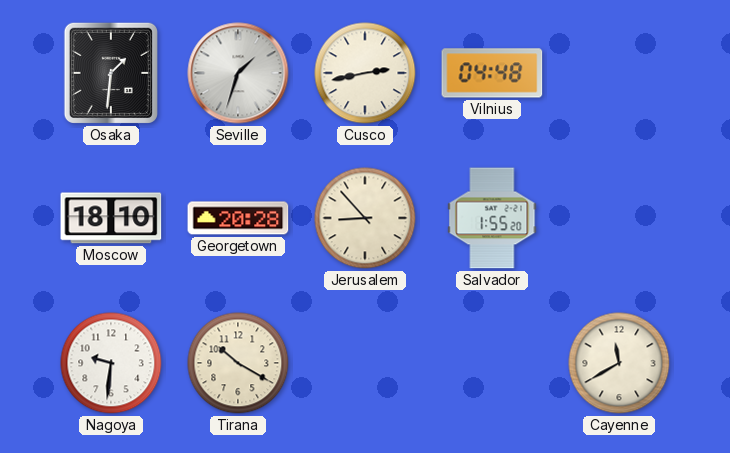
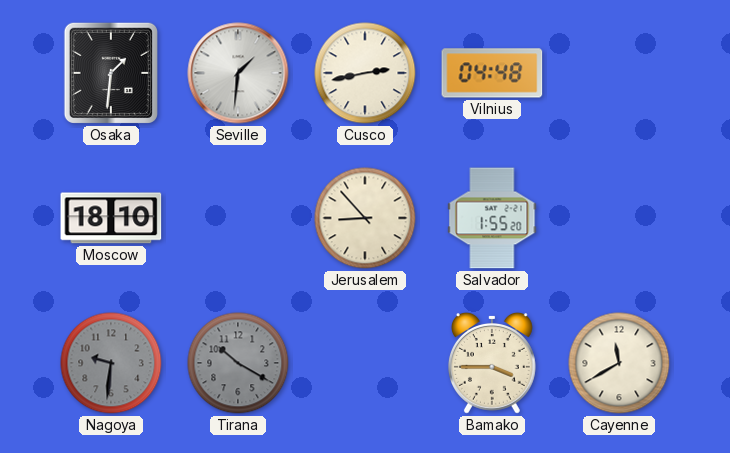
Seville: 1:33 -> 1:31 (238, 73)
Georgetown: 20:28 -> none (238, 218)
Nagoya dial: white -> grey (111, 363)
Tirana dial: cream -> grey (238, 363)
Bamako: none -> 3:45 (492, 364)
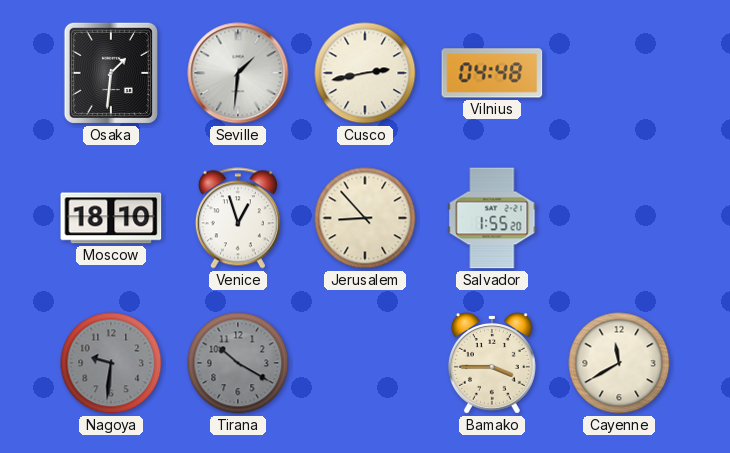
Venice: none -> 12:57 (238, 218)
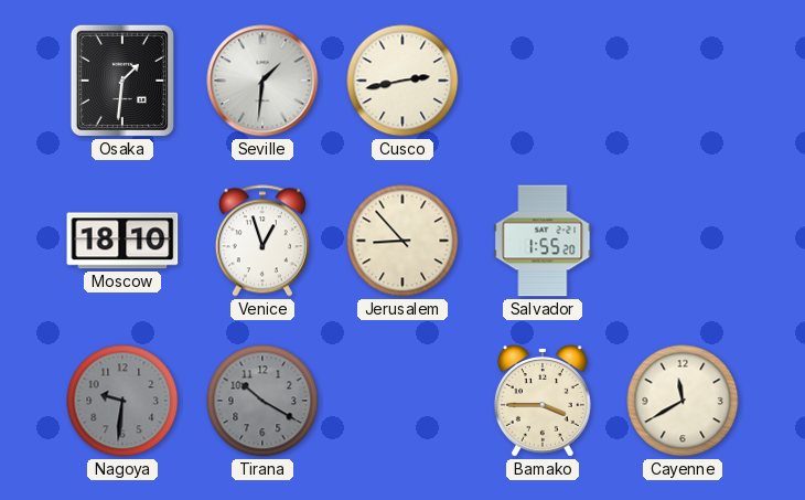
Vilnius: 04:48 -> none (492, 73)
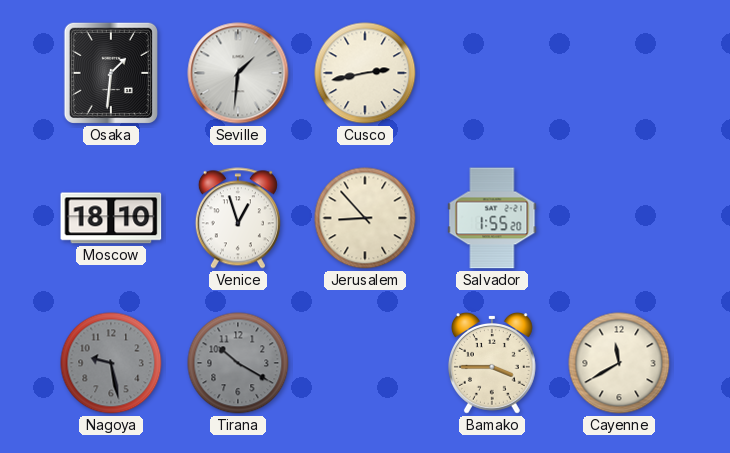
Nagoya: 9:31 -> 9:28 (111, 363)
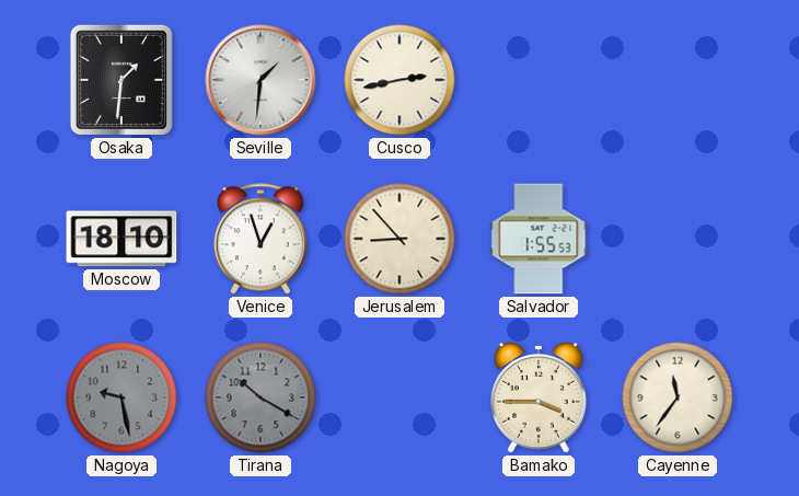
Salvador: 1:55:20 -> 1:55:53 (539, 239)
Cayenne: 11:40 -> 11:36 (678, 397)
